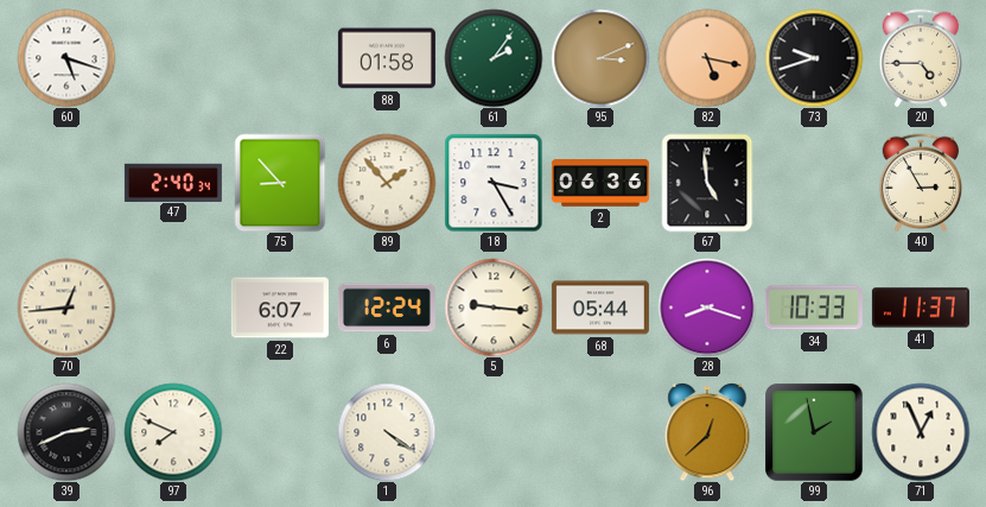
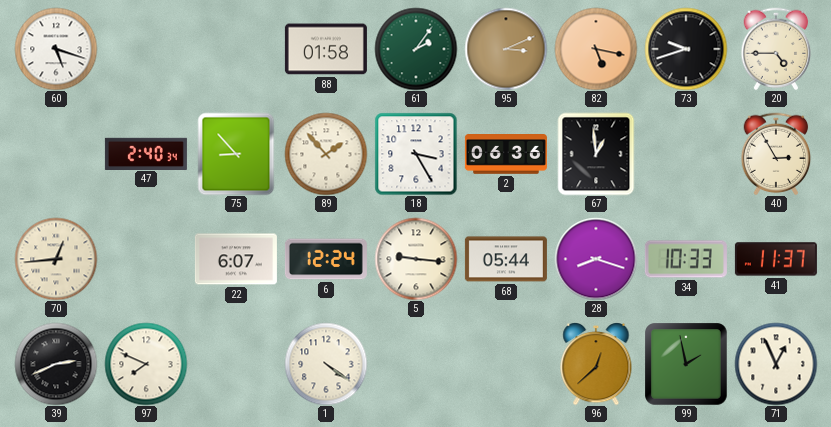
67: 4:59 -> 12:59 (596, 154)
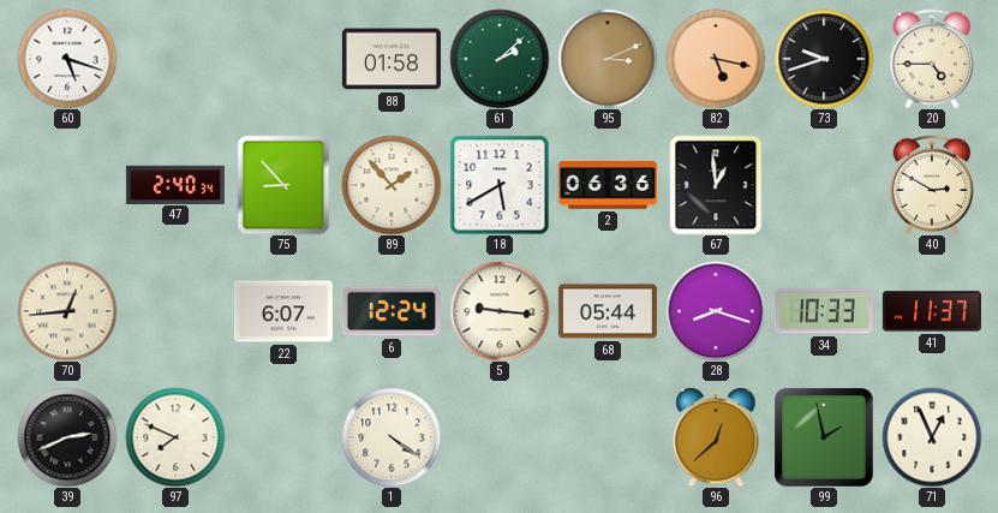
61: 2:06 -> 2:08 (500, 59)
18: 3:25 -> 5:40 (500, 185)
40: 2:55 -> 2:50 (932, 185)
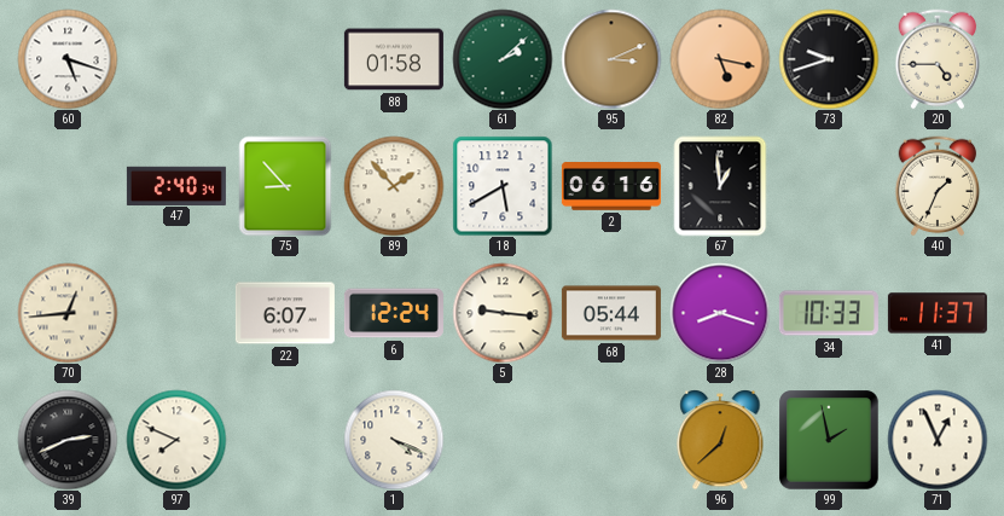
2: 06:36 -> 06:16 (611, 187)
40: 2:50 -> 1:34 (938, 186)
1: 4:21 -> 4:19 (394, 440)
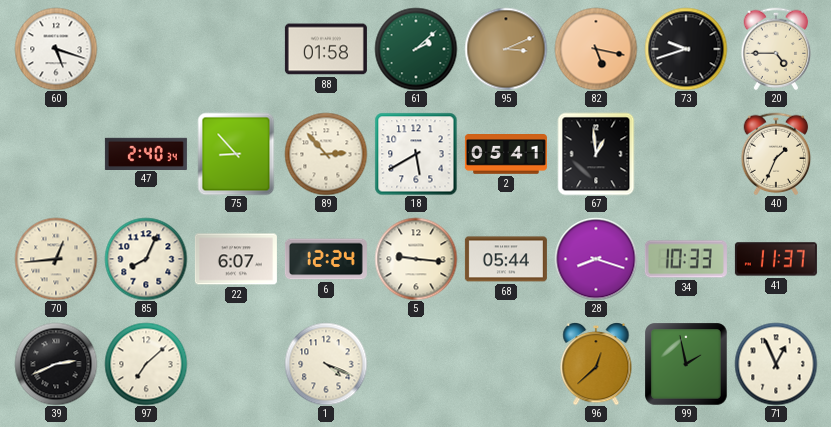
89: 1:53 -> 2:53 (326, 154)
2: 06:16 -> 05:41 (506, 155)
85: none -> 8:04 (146, 259)
97: 7:49 -> 7:08 (146, 364)
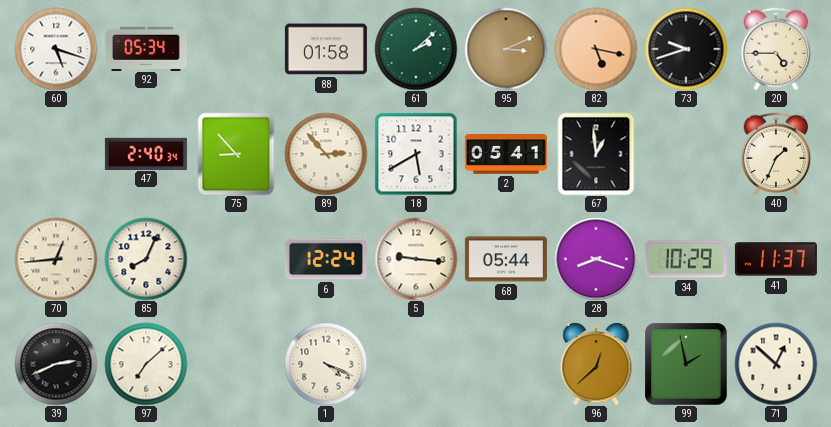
92: none -> 05:34 (146, 48)
22: 6:07 -> none (236, 259)
34: 10:33 -> 10:29 (686, 259)
71: 12:56 -> 12:52 (776, 364)
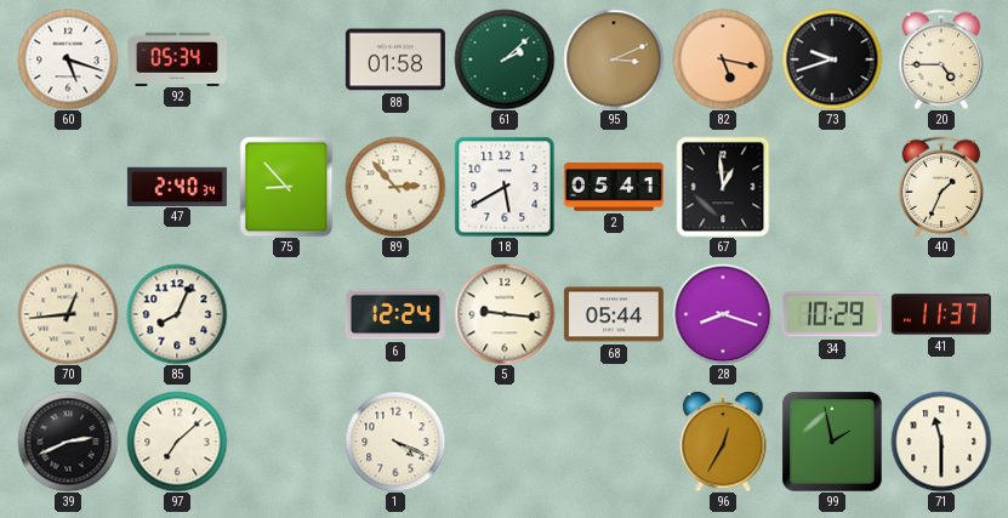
96: 12:38 -> 12:35 (723, 442)
71: 12:52 -> 11:30 (941, 442)
